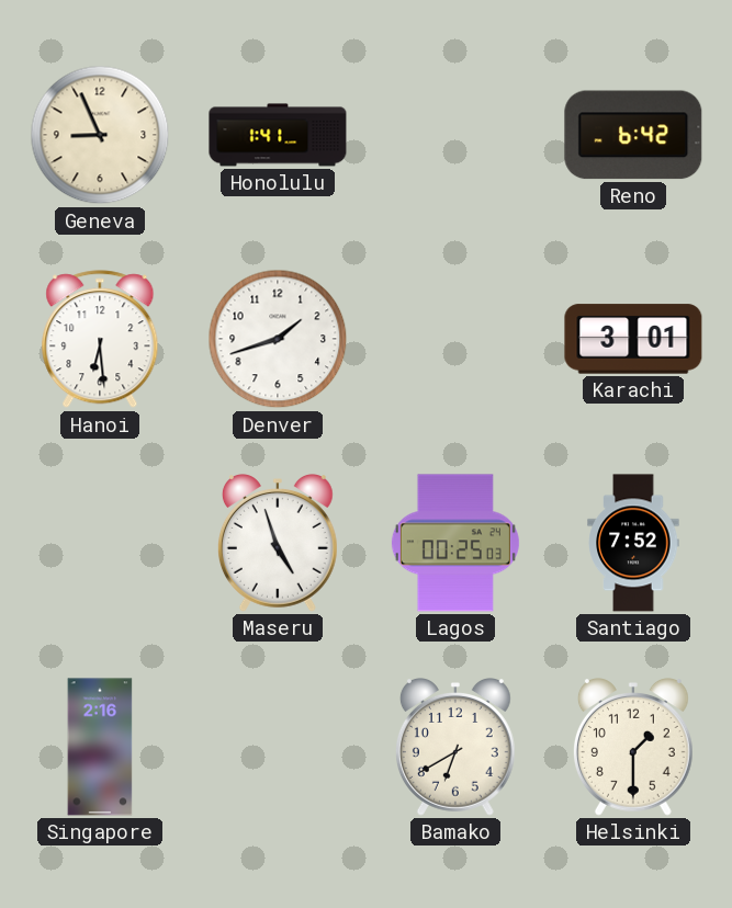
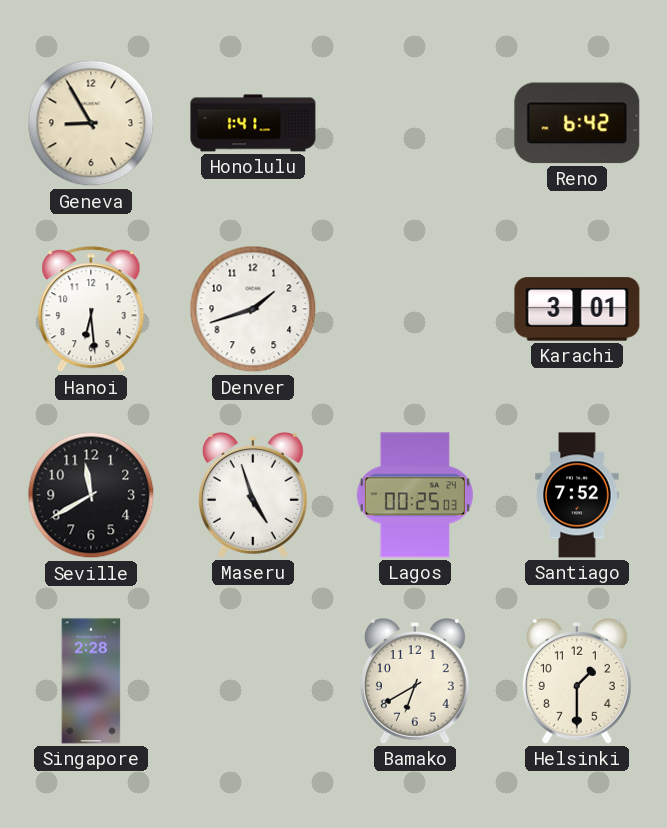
Geneva: 8:56 -> 8:55 (91, 123)
Seville: none -> 11:40 (91, 495)
Singapore: 2:16 -> 2:28 (91, 681)
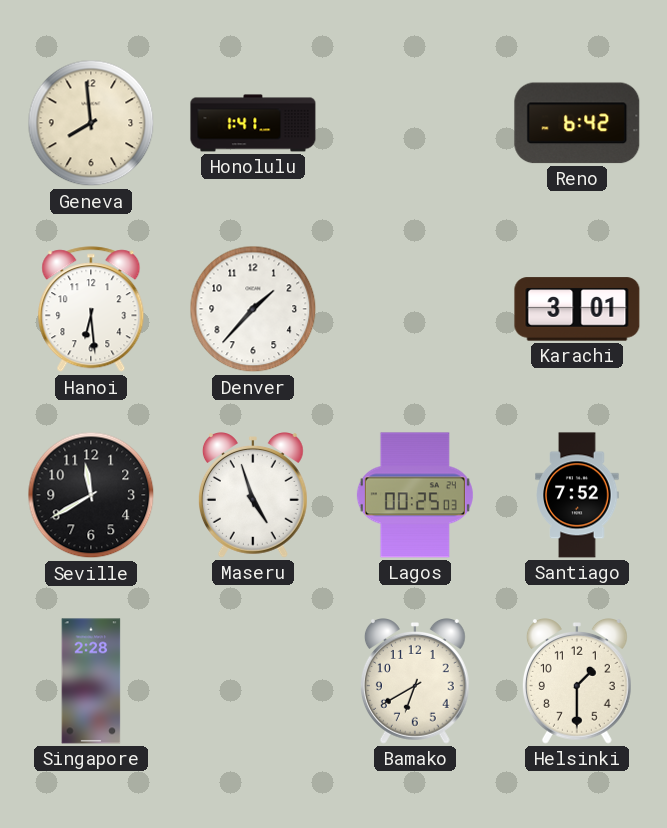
Geneva: 8:55 -> 7:59 (91, 123)
Denver: 1:42 -> 1:37 (253, 309)
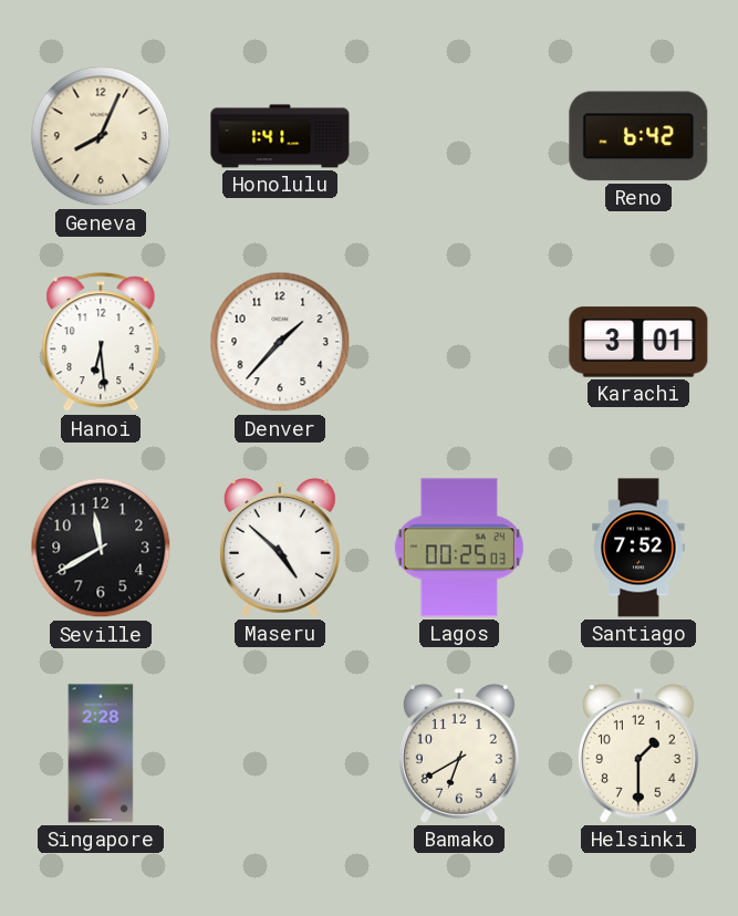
Geneva: 7:59 -> 8:04 (101, 136)
Maseru: 4:57 -> 4:52 (280, 549)
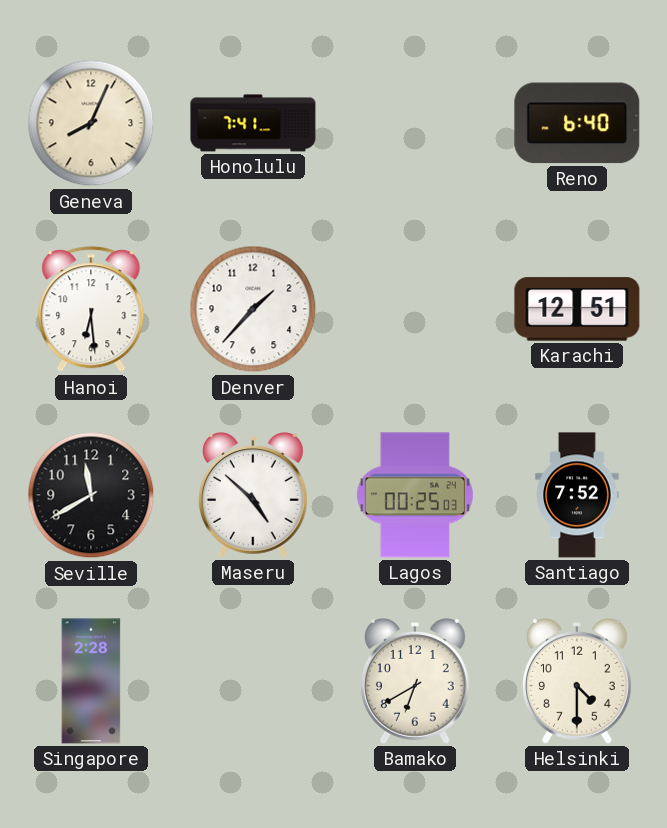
Honolulu: 1:41 -> 7:41 (253, 123)
Reno: 6:42 -> 6:40 (577, 123)
Karachi: 3:01 -> 12:51 (577, 309)
Helsinki: 1:30 -> 4:30 (577, 682)
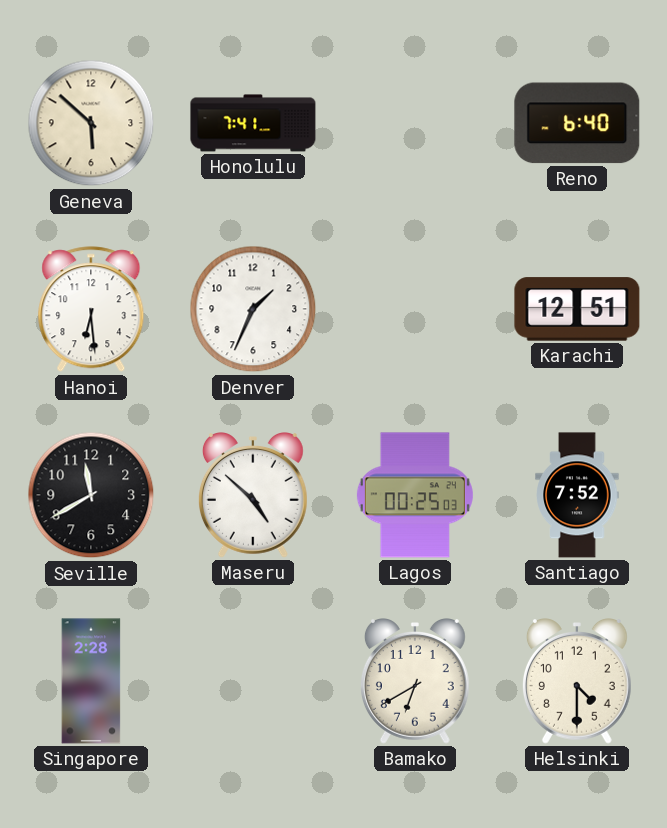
Geneva: 8:04 -> 5:52 (91, 123)
Denver: 1:37 -> 1:34 (253, 309)
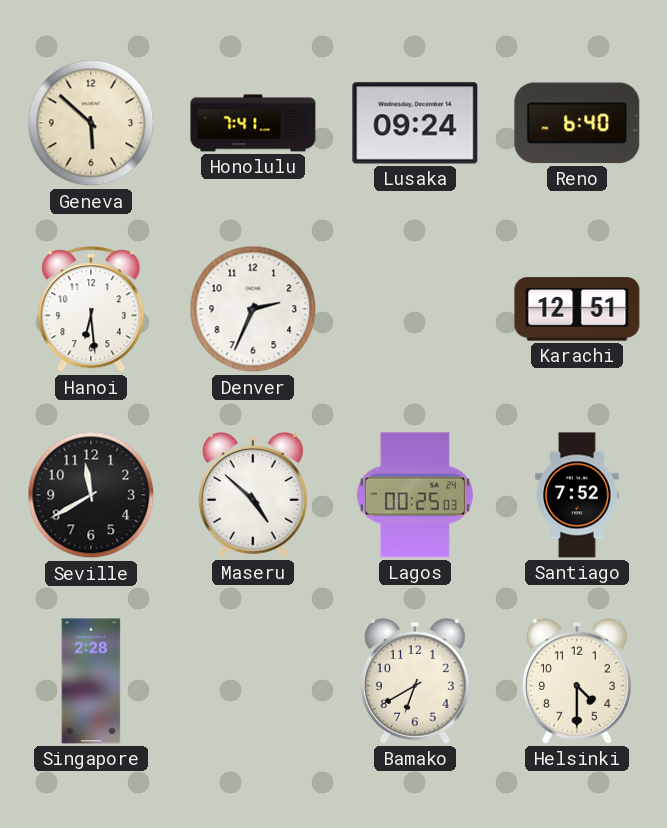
Lusaka: none -> 09:24 (415, 123)
Denver: 1:34 -> 2:34 (253, 309)
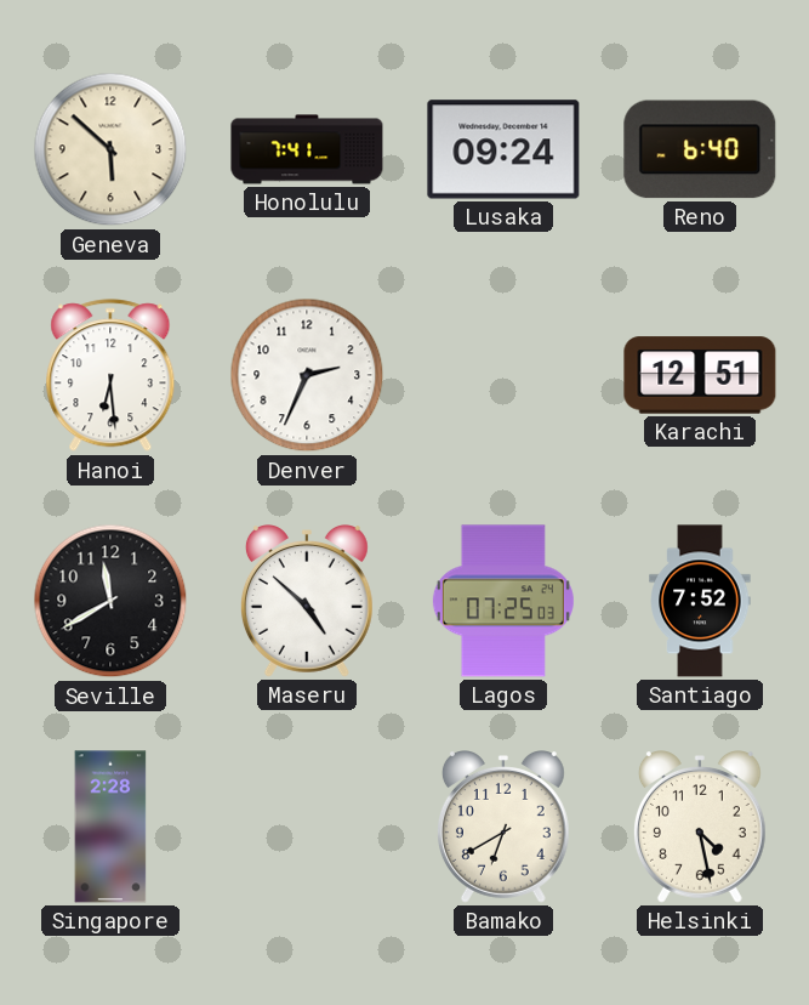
Lagos: 00:25 -> 07:25 (503, 601)
Helsinki: 4:30 -> 4:28 (700, 828)
